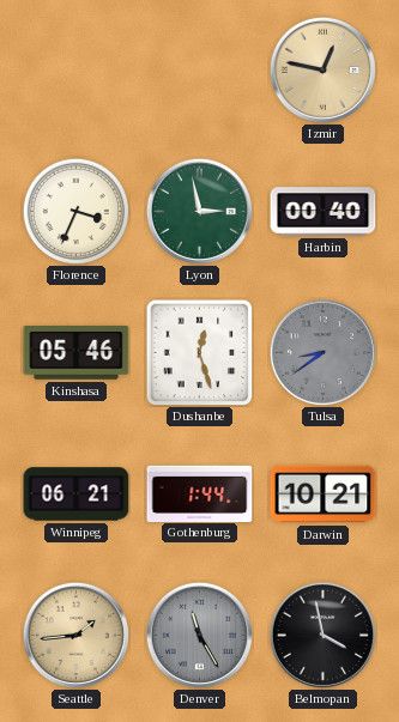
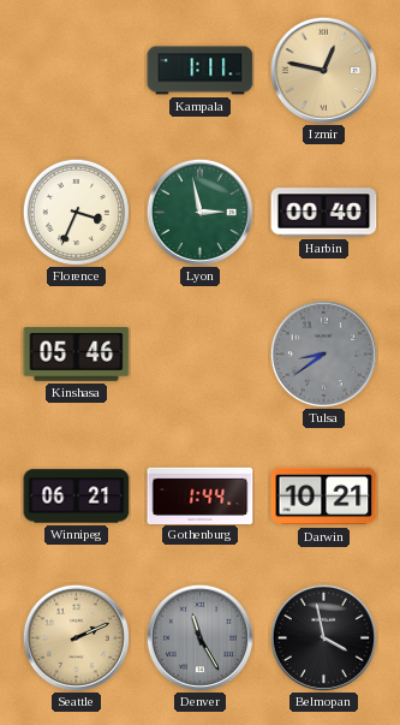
Kampala: none -> 1:11 (201, 71)
Dushanbe: 12:27 -> none (199, 352)
Seattle: 1:44 -> 2:11 (76, 637)
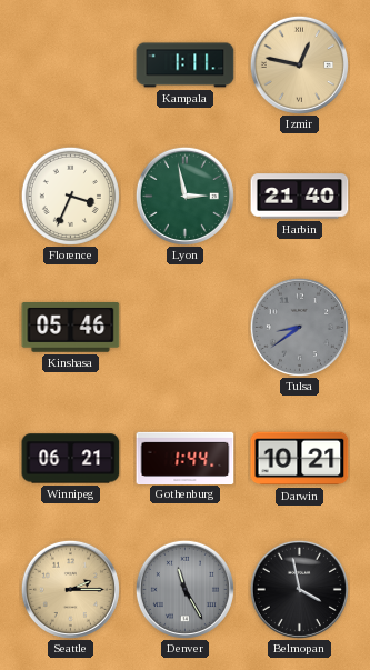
Harbin: 00:40 -> 21:40 (300, 197)
Seattle: 2:11 -> 2:15 (70, 589)
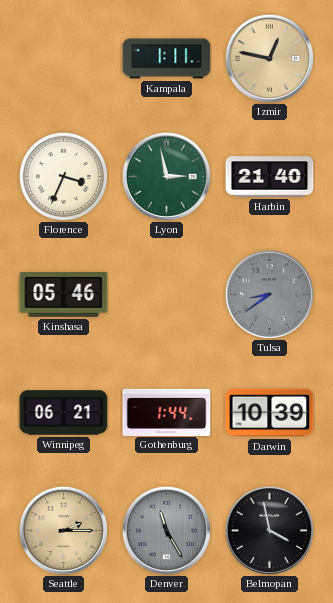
Darwin: 10:21 -> 10:39 (270, 413)
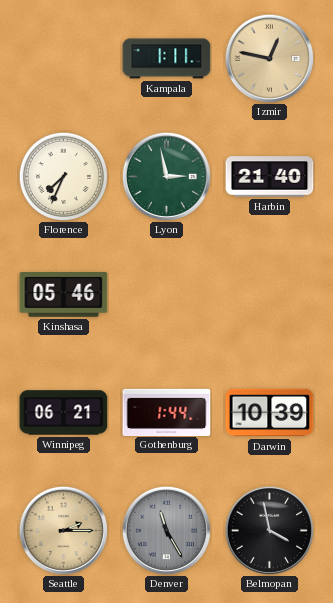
Florence: 3:34 -> 7:34 (63, 176)
Tulsa: 8:39 -> none (269, 294)
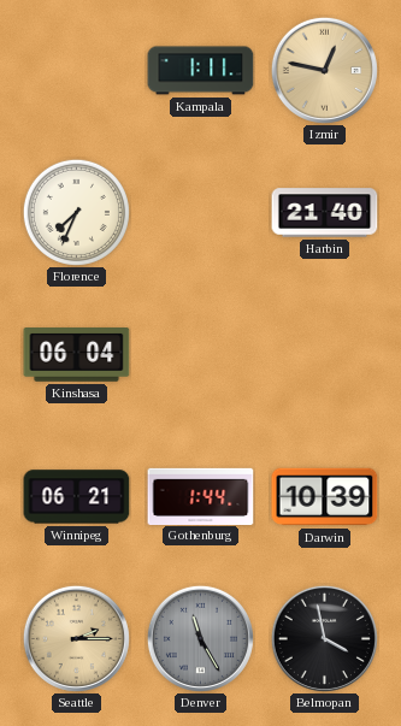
Lyon: 2:58 -> none (166, 176)
Kinshasa: 05:46 -> 06:04 (77, 355)
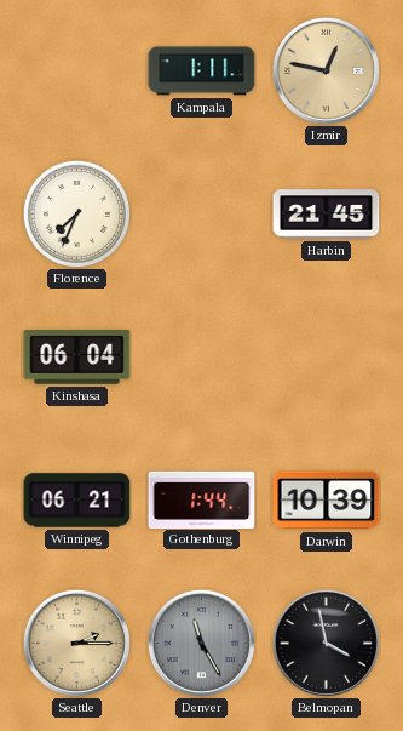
Harbin: 21:40 -> 21:45 (327, 215)
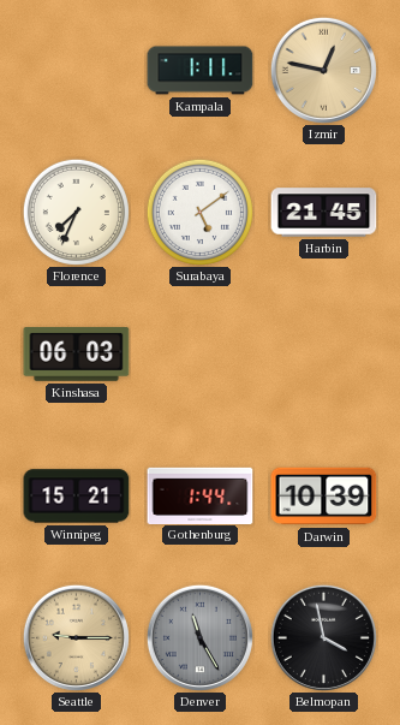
Surabaya: none -> 5:09 (199, 212)
Kinshasa: 06:04 -> 06:03 (77, 355)
Winnipeg: 06:21 -> 15:21 (77, 497)
Seattle: 2:15 -> 9:15 (76, 637)
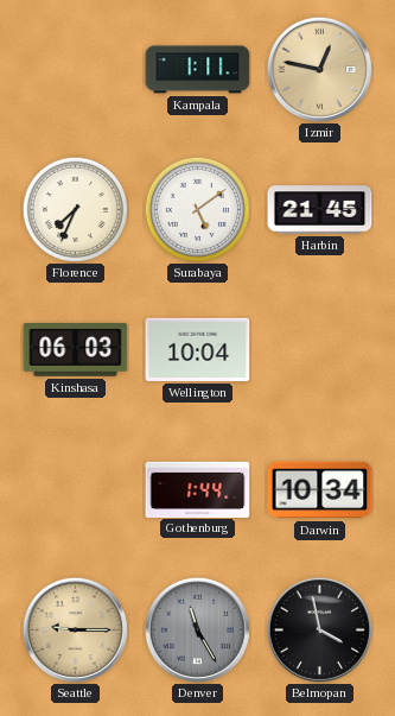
Wellington: none -> 10:04 (198, 349)
Winnipeg: 15:21 -> none (77, 497)
Darwin: 10:39 -> 10:34 (320, 490)
